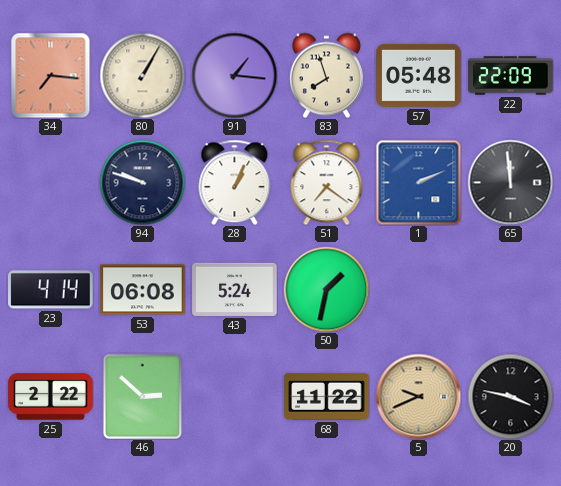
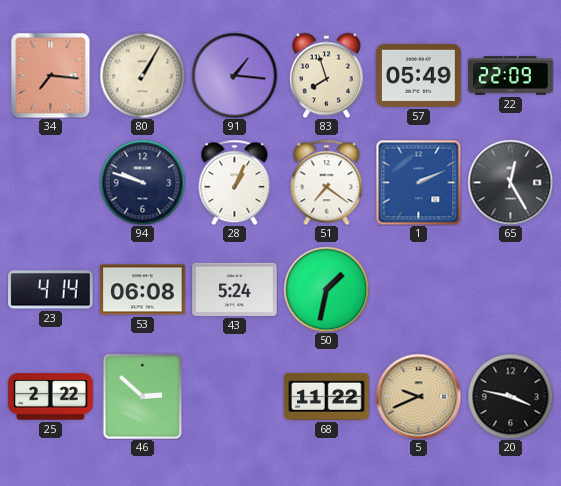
57: 05:48 -> 05:49 (419, 75)
65: 11:59 -> 12:25 (510, 182)
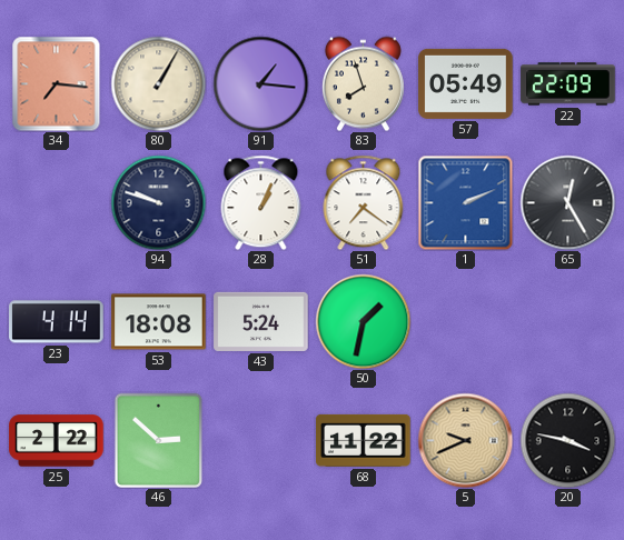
53: 06:08 -> 18:08 (159, 322)
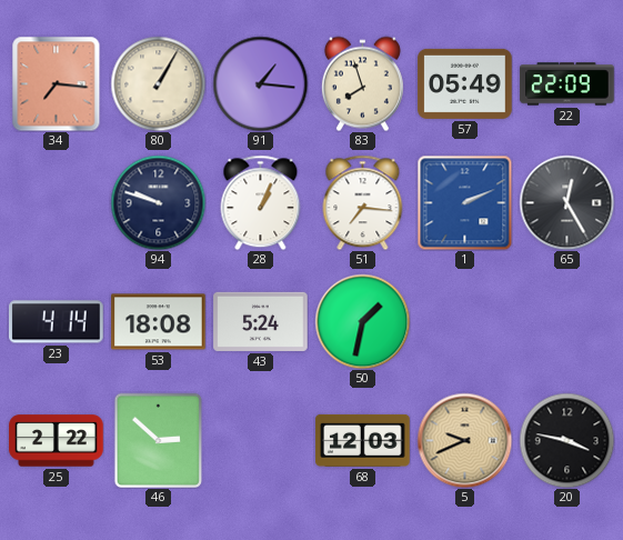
51: 7:21 -> 7:16 (363, 202)
68: 11:22 -> 12:03 (363, 440)
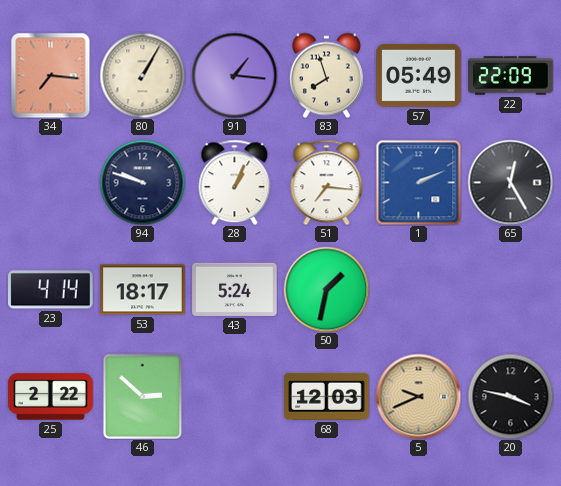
53: 18:08 -> 18:17 (143, 290)
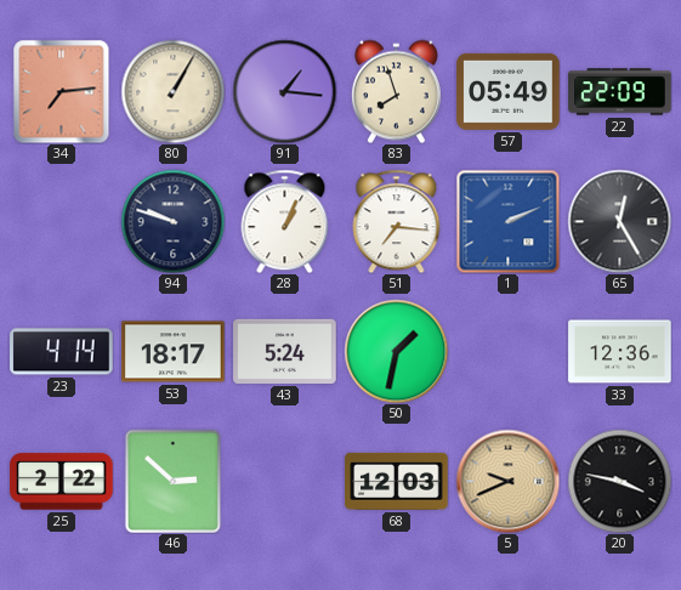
34: 7:16 -> 7:14 (62, 91)
33: none -> 12:36 (620, 352)
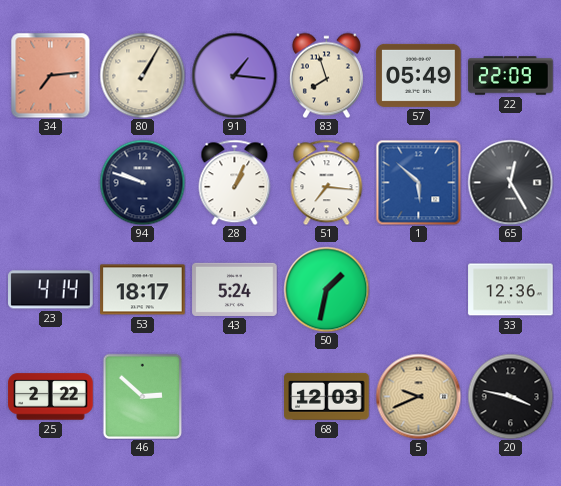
1: 2:11 -> 5:52 (418, 182)
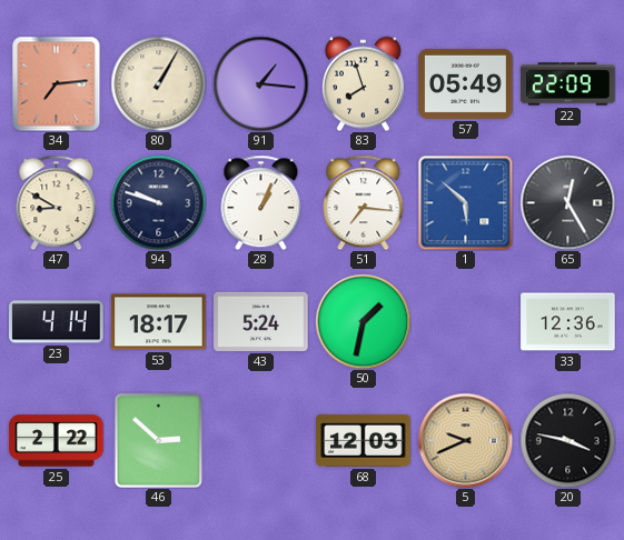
47: none -> 8:50 (57, 202)
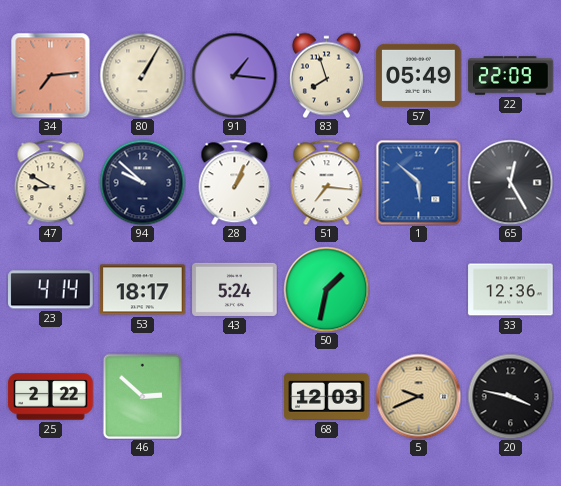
94: 9:48 -> 9:52 (142, 182)
